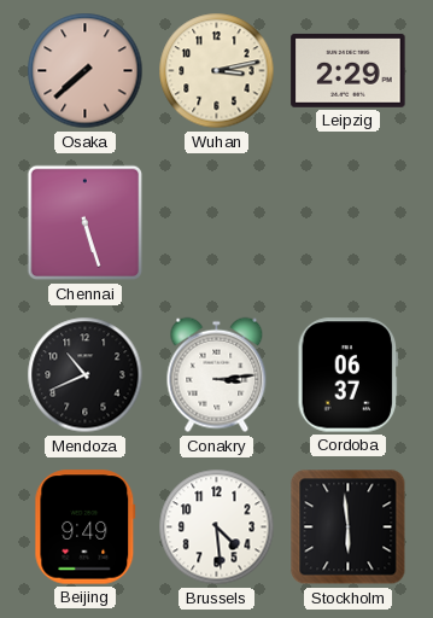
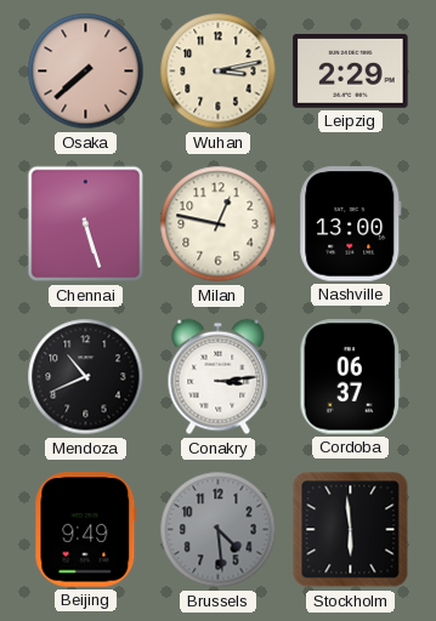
Milan: none -> 12:47 (219, 224)
Nashville: none -> 13:00 (351, 224)
Brussels dial: white -> grey (219, 530)
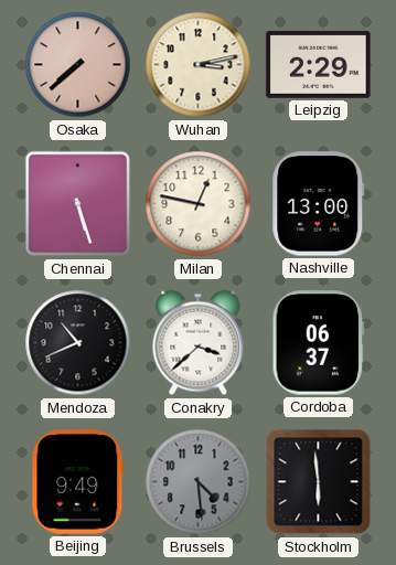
Conakry: 3:14 -> 3:38 (199, 343)
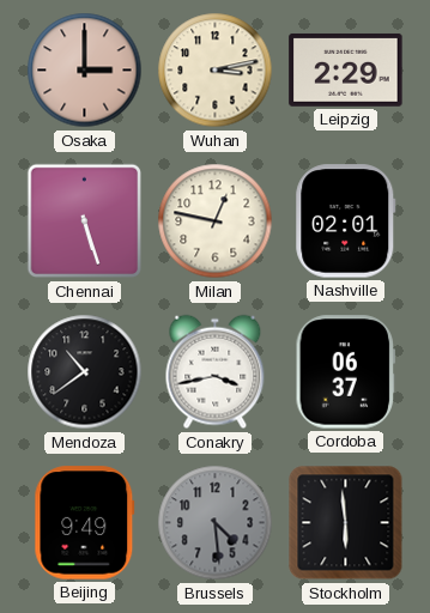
Osaka: 7:38 -> 3:00 (85, 71)
Nashville: 13:00 -> 02:01 (346, 221)
Mendoza: 10:41 -> 10:39 (85, 372)
Conakry: 3:38 -> 3:43 (216, 372)
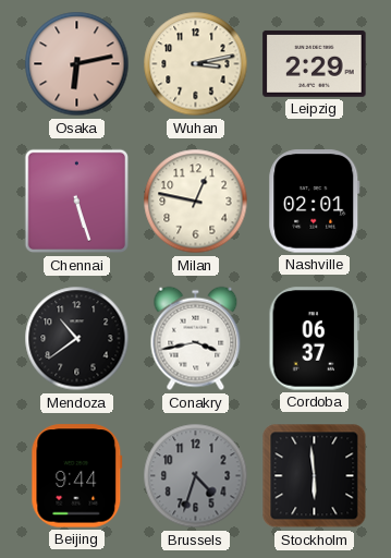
Osaka: 3:00 -> 6:13 (77, 64)
Beijing: 9:49 -> 9:44 (77, 476)
Brussels: 4:29 -> 4:33 (196, 476)
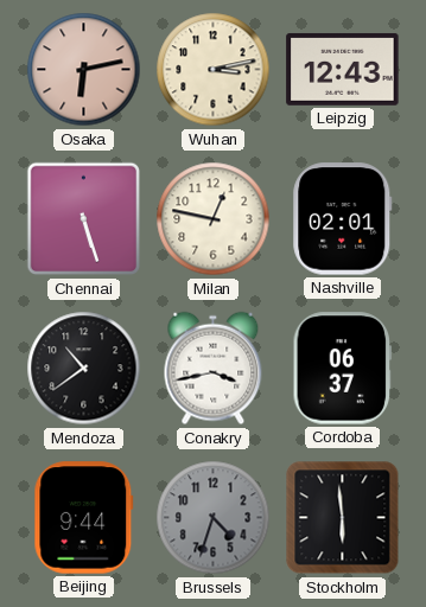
Leipzig: 2:29 -> 12:43 (343, 70)
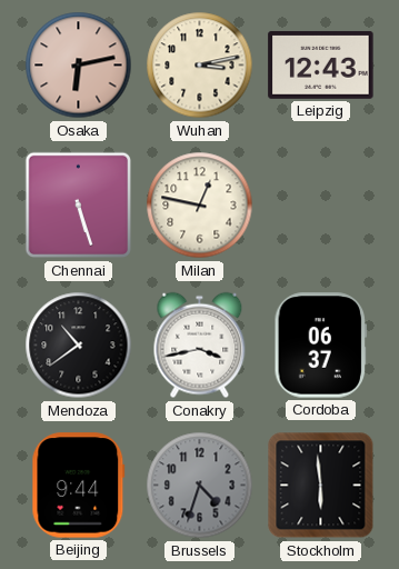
Nashville: 02:01 -> none (343, 219)
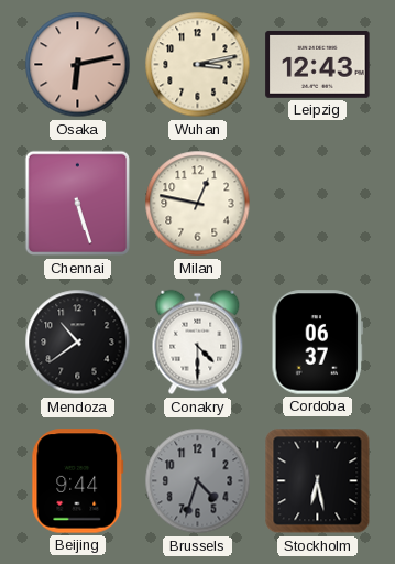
Conakry: 3:43 -> 4:30 (198, 343)
Stockholm: 5:59 -> 6:28 (318, 481)
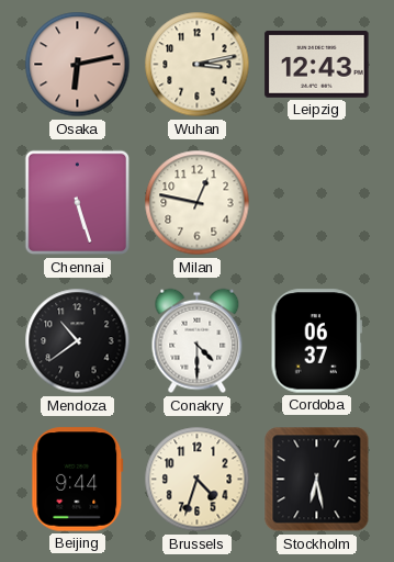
Brussels dial: grey -> cream (198, 480)
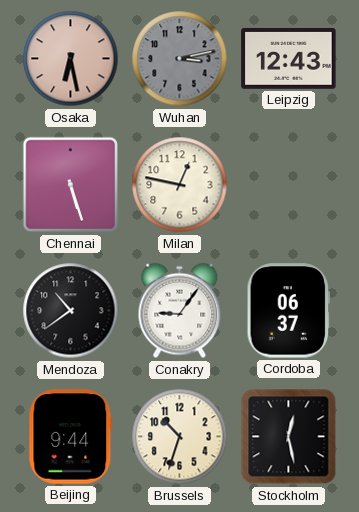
Osaka: 6:13 -> 6:28 (71, 59)
Wuhan dial: cream -> grey (180, 59)
Conakry: 4:30 -> 9:06 (180, 311)
Brussels: 4:33 -> 10:33 (180, 437)
Stockholm: 6:28 -> 12:28 (289, 437)
